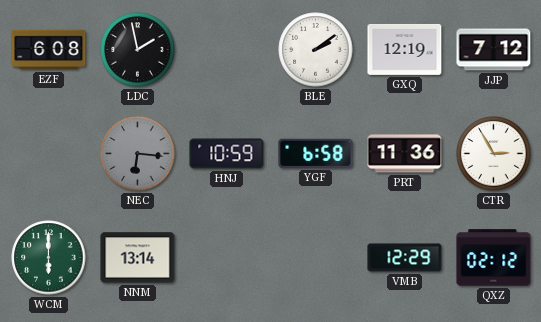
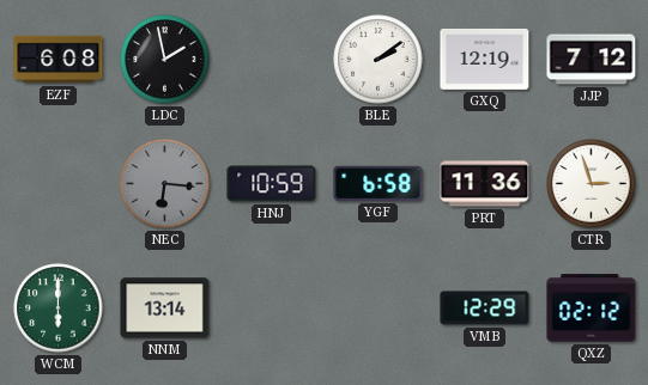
CTR: 2:55 -> 2:57 (592, 184)
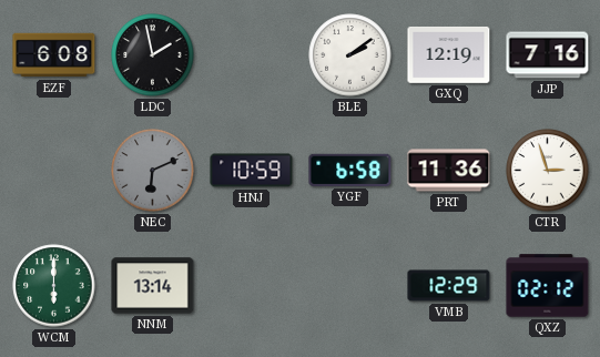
JJP: 7:12 -> 7:16 (548, 55)
NEC: 6:16 -> 6:11 (153, 171)
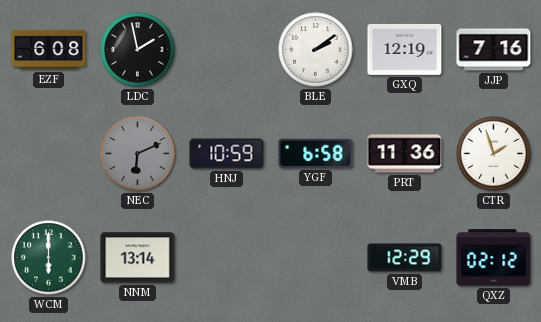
CTR: 2:57 -> 1:57 (494, 154)
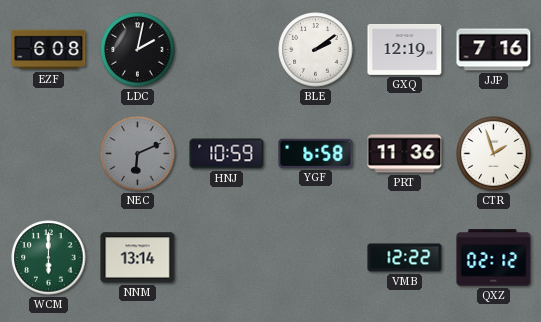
LDC: 1:58 -> 2:02 (138, 50)
VMB: 12:29 -> 12:22 (405, 258)
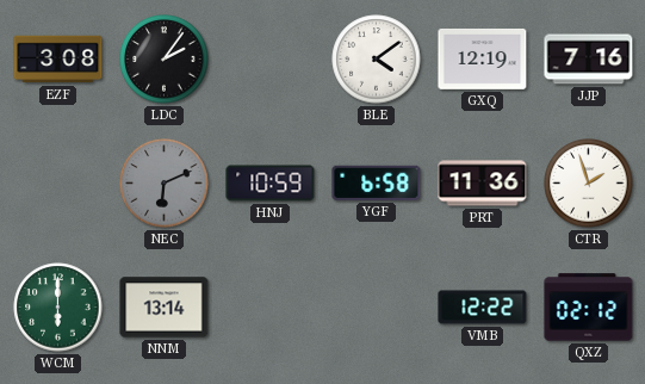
EZF: 6:08 -> 3:08 (58, 60)
LDC: 2:02 -> 2:06 (165, 60)
BLE: 2:09 -> 4:09 (377, 60)
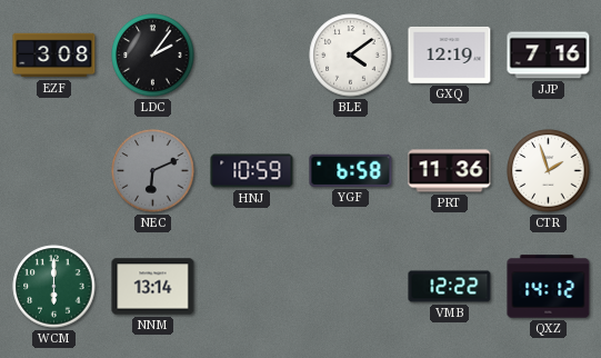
QXZ: 02:12 -> 14:12 (549, 287)
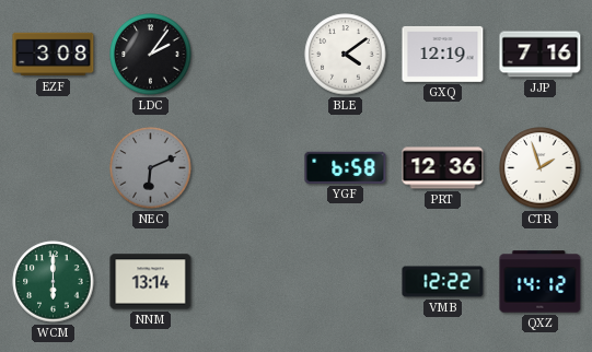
HNJ: 10:59 -> none (252, 171)
PRT: 11:36 -> 12:36 (443, 168)
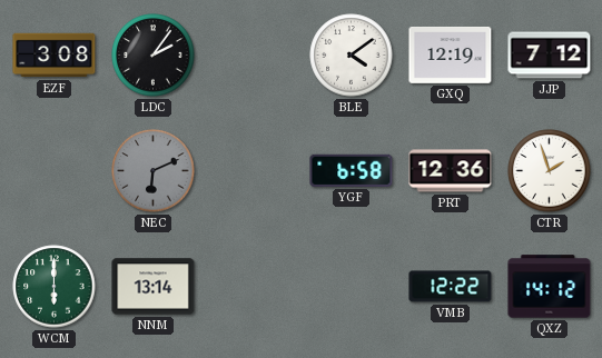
JJP: 7:16 -> 7:12 (550, 56)
